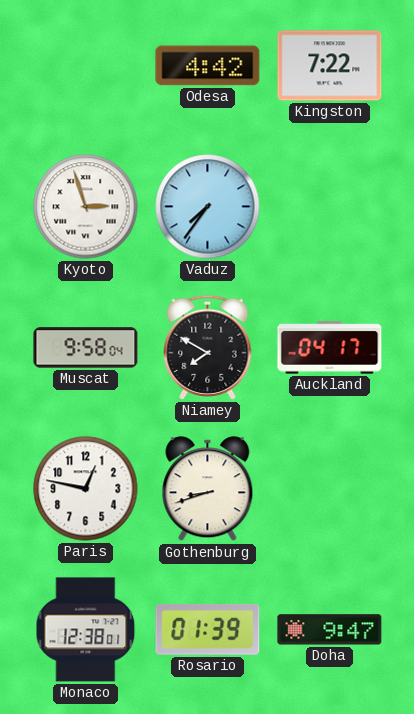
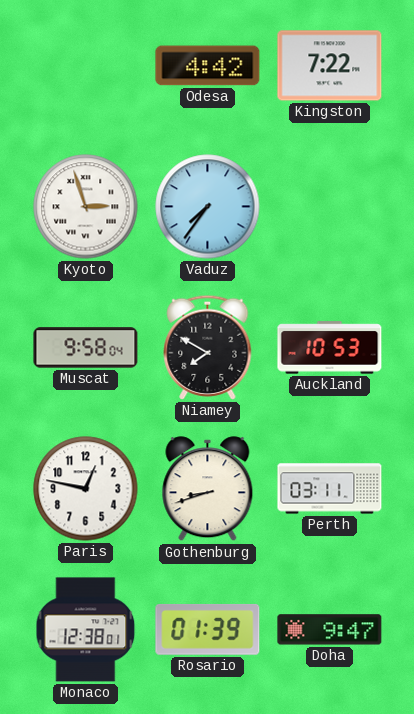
Auckland: 04:17 -> 10:53 (330, 348)
Perth: none -> 03:11 (330, 489)
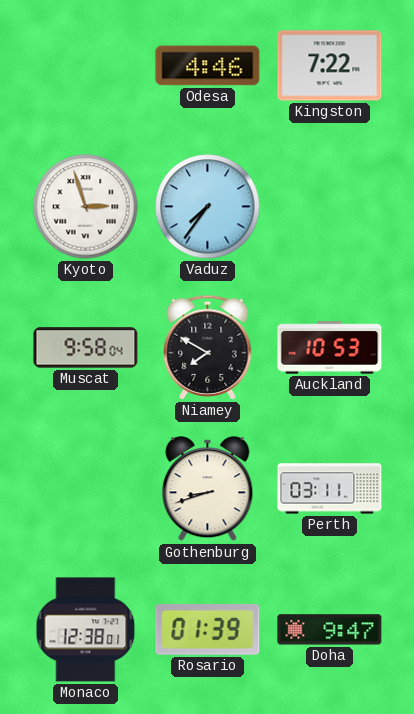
Odesa: 4:42 -> 4:46 (208, 66)
Paris: 12:47 -> none (86, 489)
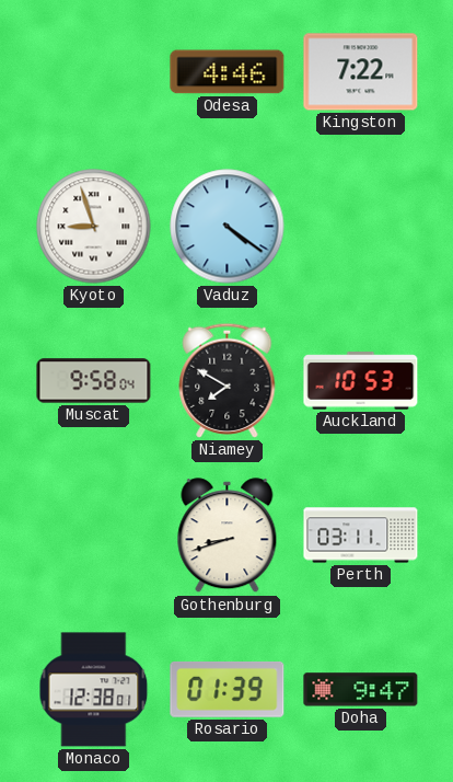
Kyoto: 2:57 -> 8:57 (94, 227)
Vaduz: 7:36 -> 4:21 (228, 227)
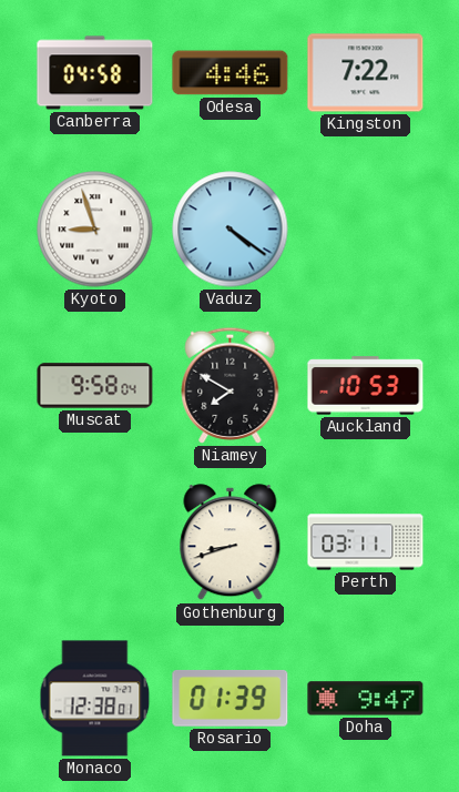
Canberra: none -> 04:58 (95, 73)
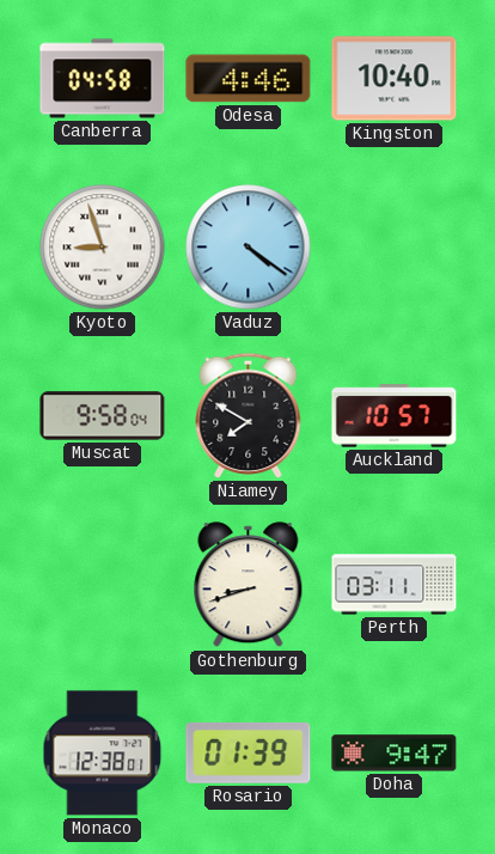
Kingston: 7:22 -> 10:40 (395, 79)
Auckland: 10:53 -> 10:57 (395, 416)
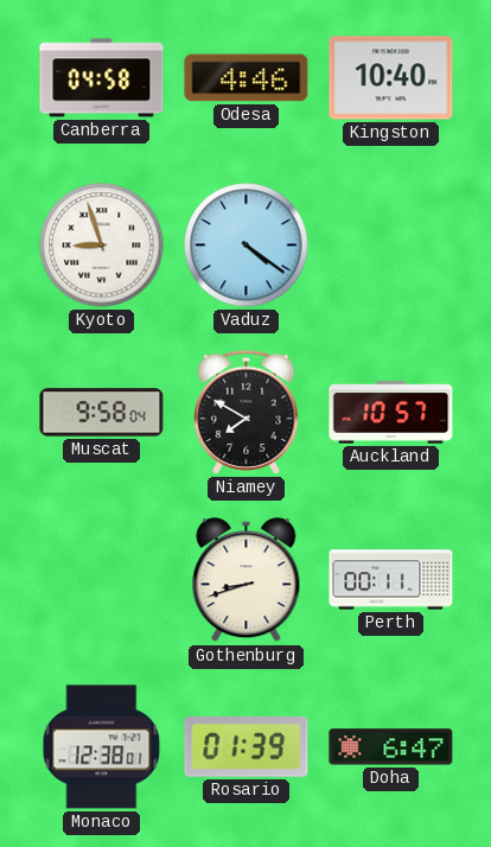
Perth: 03:11 -> 00:11 (391, 580)
Doha: 9:47 -> 6:47 (391, 747)
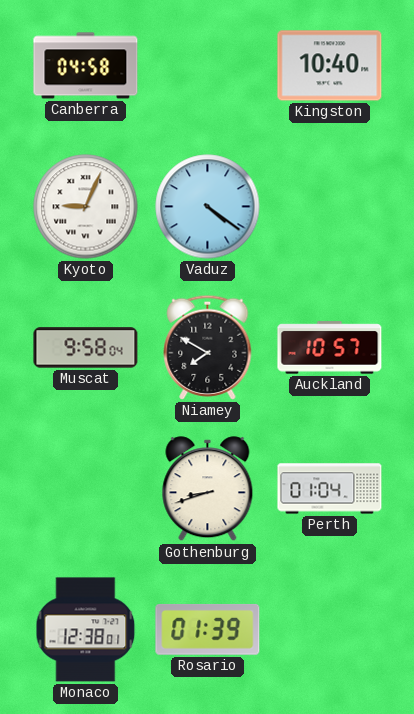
Odesa: 4:46 -> none (247, 78)
Kyoto: 8:57 -> 9:04 (86, 207)
Perth: 00:11 -> 01:04 (330, 489)
Doha: 6:47 -> none (391, 747)
